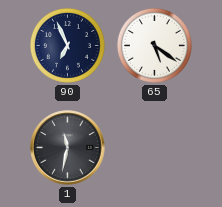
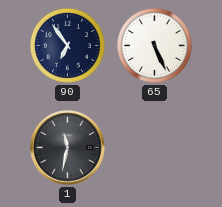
90: 6:56 -> 6:54 (67, 45)
65: 5:21 -> 5:26 (154, 45)
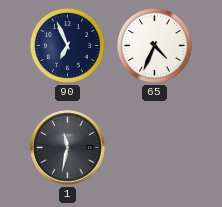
90: 6:54 -> 6:56 (67, 45)
65: 5:26 -> 4:34 (154, 45)
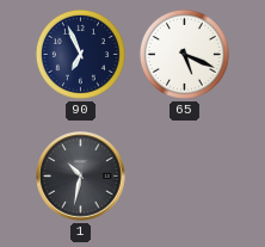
65: 4:34 -> 5:19 (184, 54)
1: 11:32 -> 10:32 (81, 177)
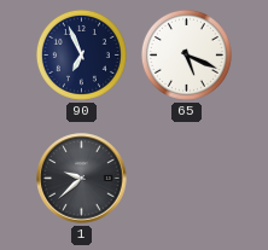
1: 10:32 -> 9:38 (82, 179)
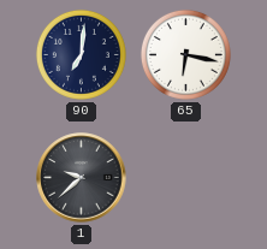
90: 6:56 -> 7:01 (81, 54)
65: 5:19 -> 6:17 (185, 54)
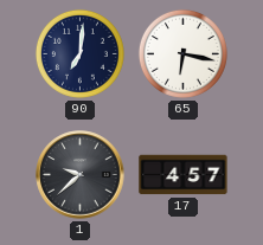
17: none -> 4:57 (184, 175)
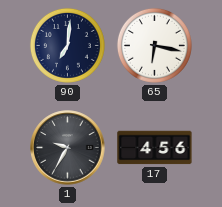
1: 9:38 -> 9:35 (68, 148)
17: 4:57 -> 4:56 (155, 148)
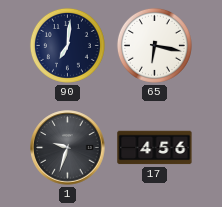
1: 9:35 -> 9:33 (68, 148)
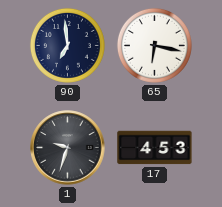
90: 7:01 -> 6:59 (67, 45)
17: 4:56 -> 4:53 (155, 148)
